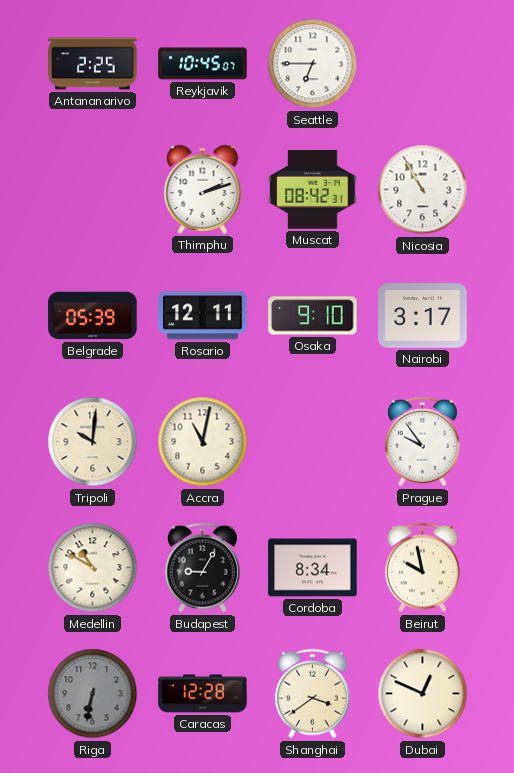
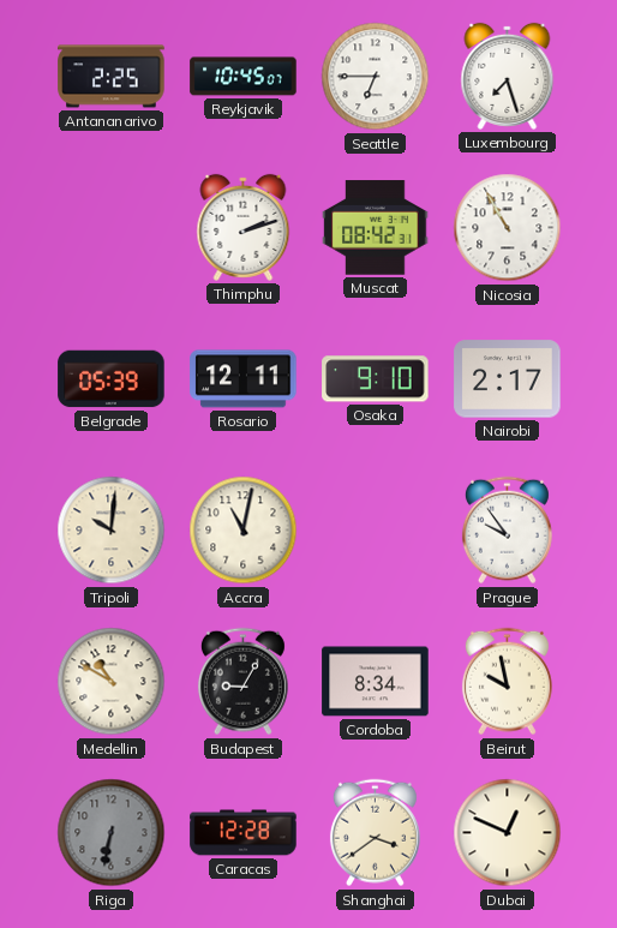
Luxembourg: none -> 7:27 (508, 76)
Nairobi: 3:17 -> 2:17 (508, 379)
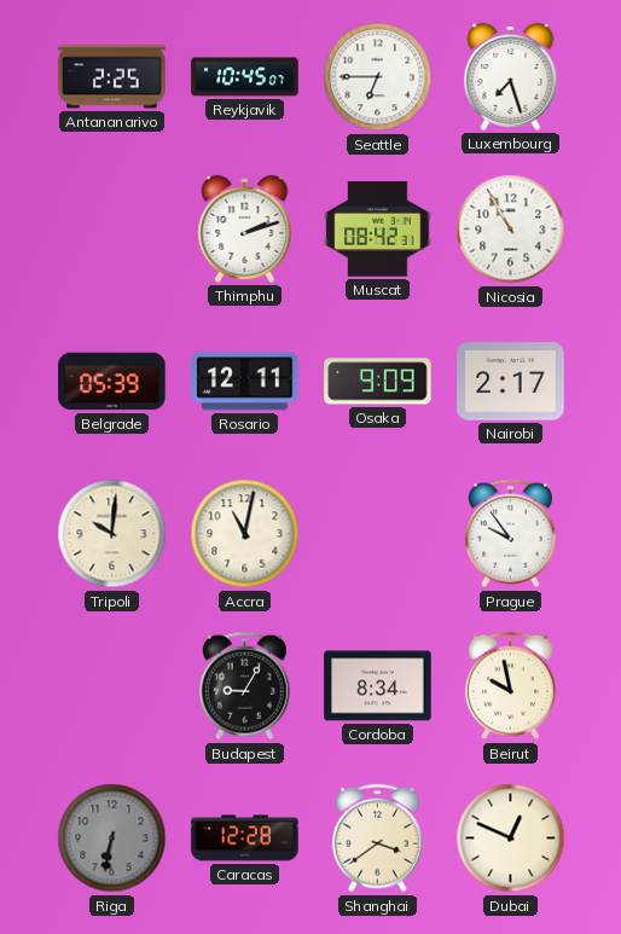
Osaka: 9:10 -> 9:09 (378, 382)
Medellin: 10:50 -> none (112, 682)
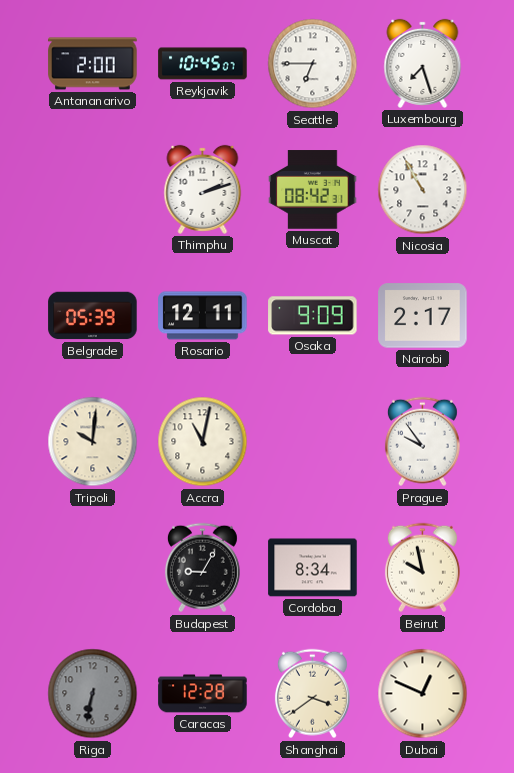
Antananarivo: 2:25 -> 2:00 (93, 64)
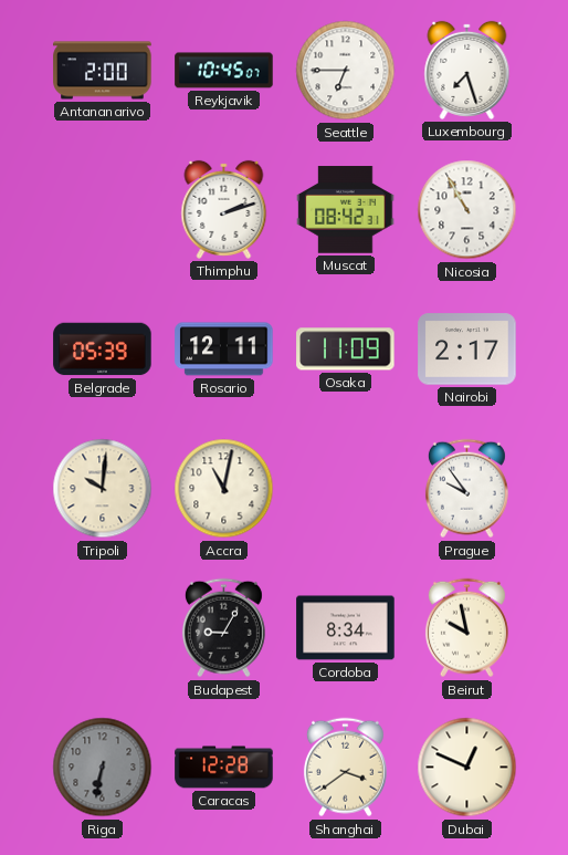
Osaka: 9:09 -> 11:09 (346, 350)
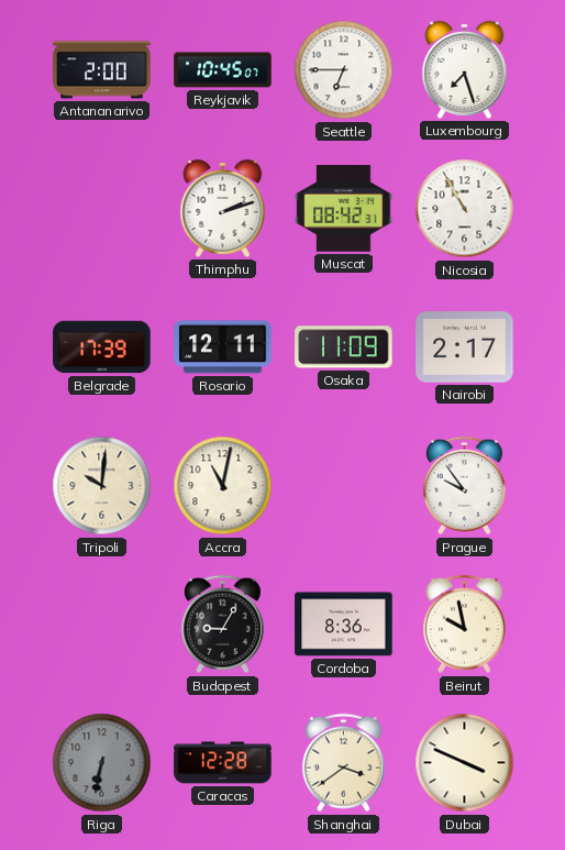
Belgrade: 05:39 -> 17:39 (102, 347)
Cordoba: 8:34 -> 8:36 (344, 625)
Dubai: 12:49 -> 3:49 (465, 763)
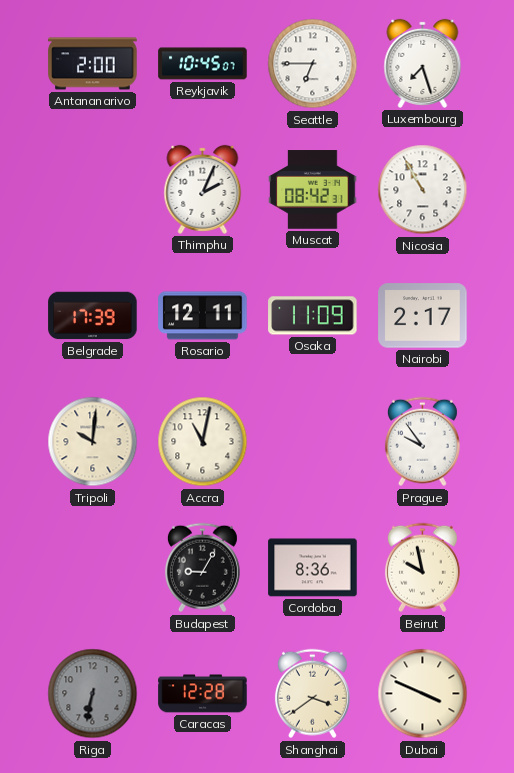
Thimphu: 2:12 -> 2:04 (203, 189)
